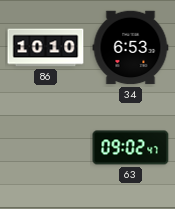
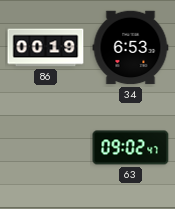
86: 10:10 -> 00:19 (46, 48)
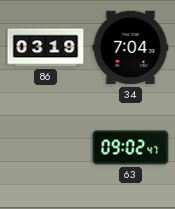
86: 00:19 -> 03:19 (46, 48)
34: 6:53 -> 7:04 (131, 48)
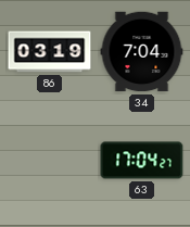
63: 09:02 -> 17:04 (142, 161)
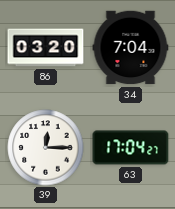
86: 03:19 -> 03:20 (46, 48)
39: none -> 12:15 (46, 148)
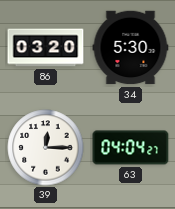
34: 7:04 -> 5:30 (131, 48)
63: 17:04 -> 04:04 (131, 148)
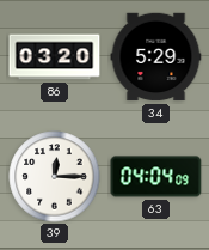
34: 5:30 -> 5:29 (156, 57)
63: 04:04:27 -> 04:04:09 (156, 177)
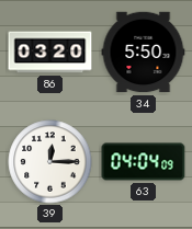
34: 5:29 -> 5:50 (144, 53)
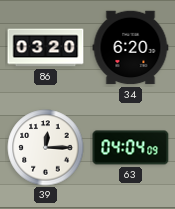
34: 5:50 -> 6:20 (131, 48)
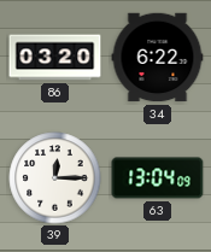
34: 6:20 -> 6:22 (158, 58)
63: 04:04 -> 13:04 (158, 178)
